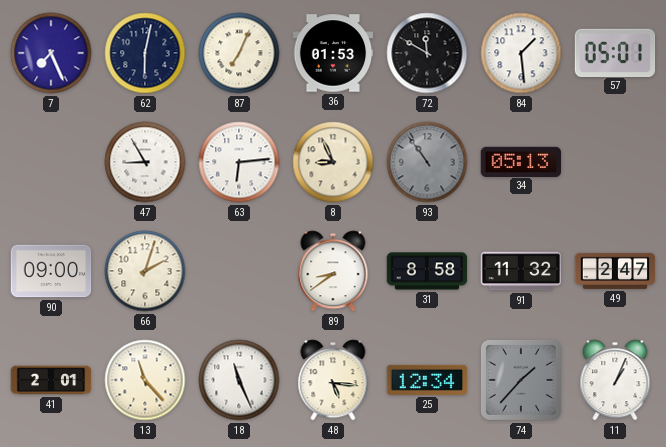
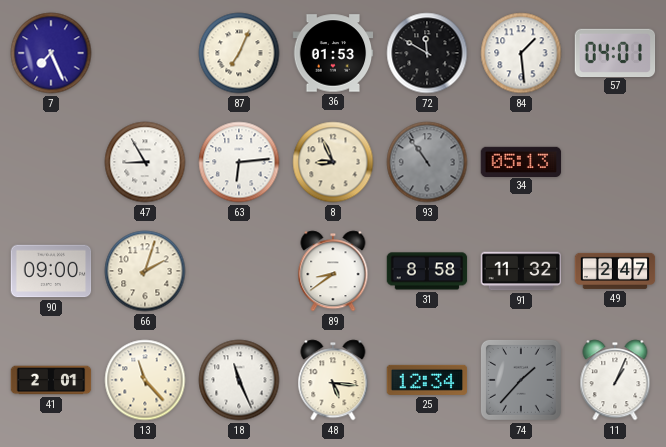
62: 6:02 -> none (145, 53)
57: 05:01 -> 04:01 (615, 52)
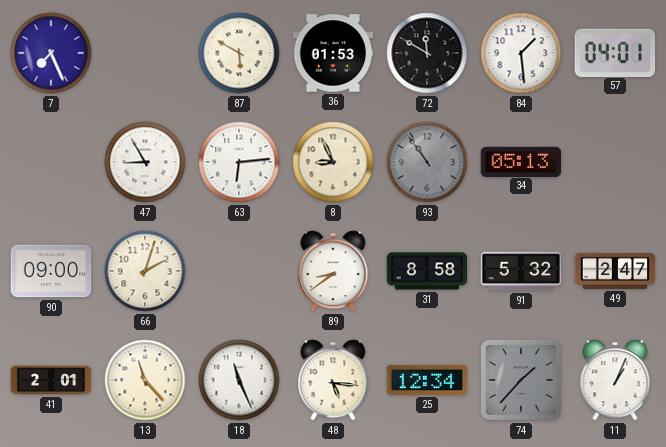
87: 7:04 -> 5:50 (239, 53)
91: 11:32 -> 5:32 (521, 271)
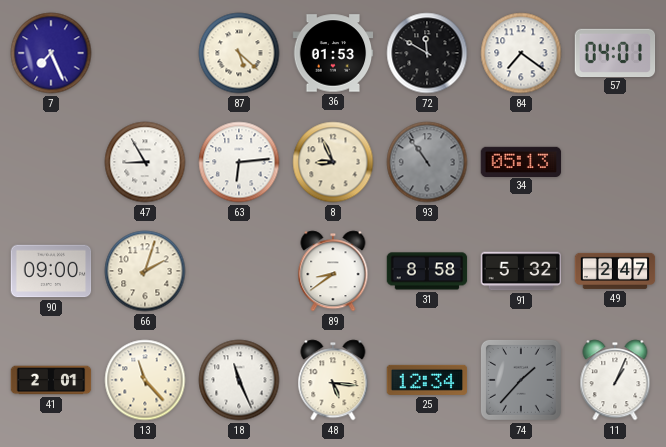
87: 5:50 -> 5:22 (239, 53)
84: 1:29 -> 7:21 (521, 53)
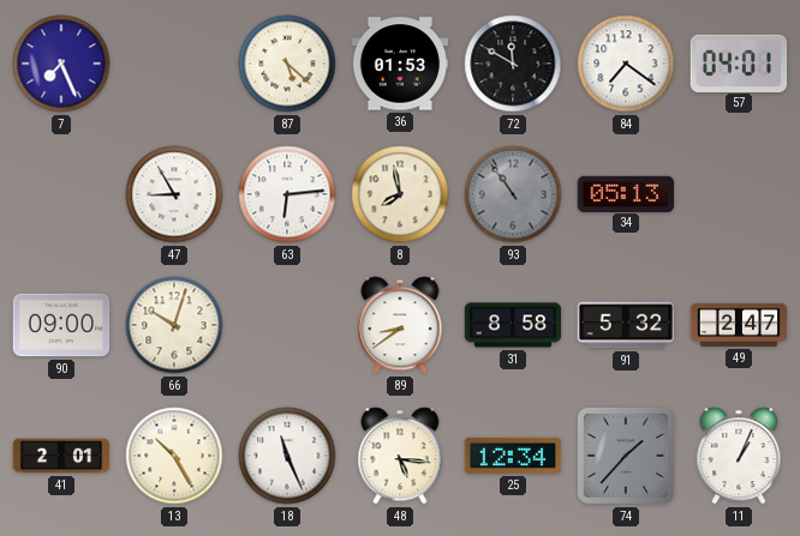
8: 8:56 -> 7:58 (400, 194)
66: 2:03 -> 10:03 (174, 325)
13: 11:23 -> 10:25 (174, 456)
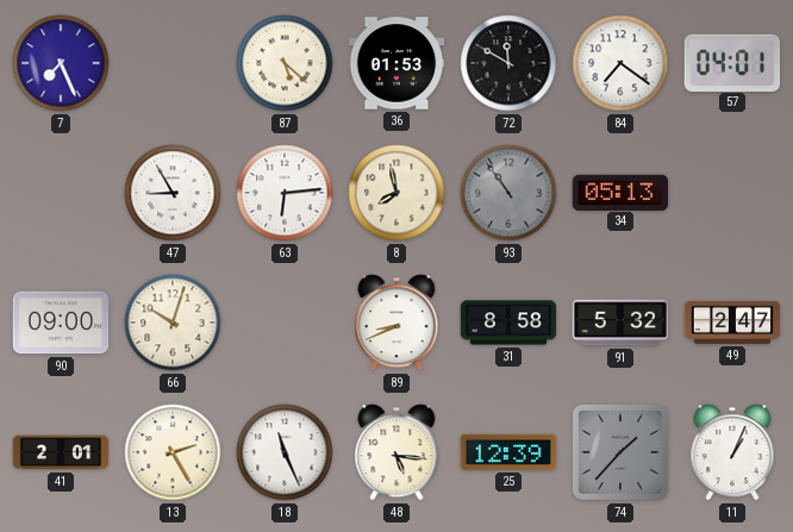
89: 8:39 -> 8:41 (396, 323)
13: 10:25 -> 2:25 (173, 452)
25: 12:34 -> 12:39 (508, 452)
